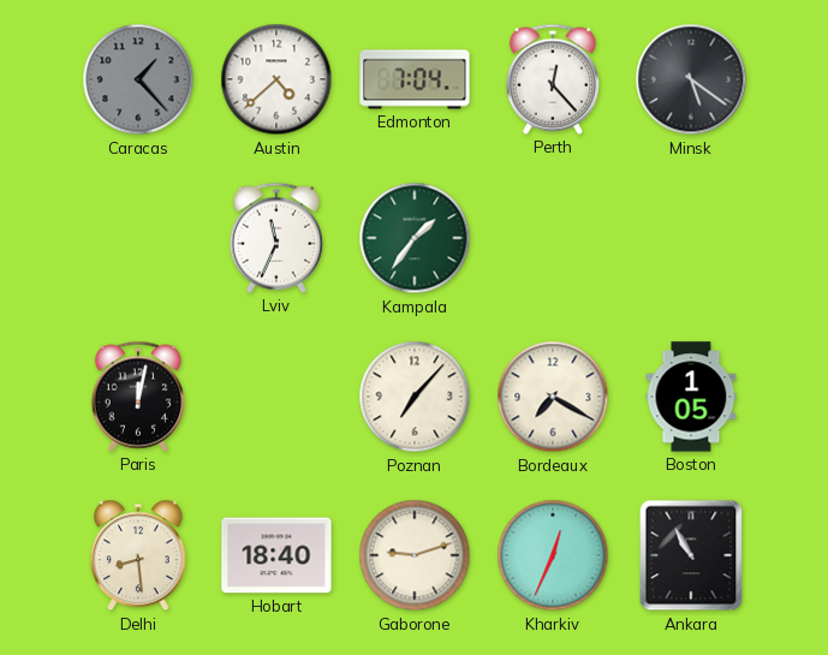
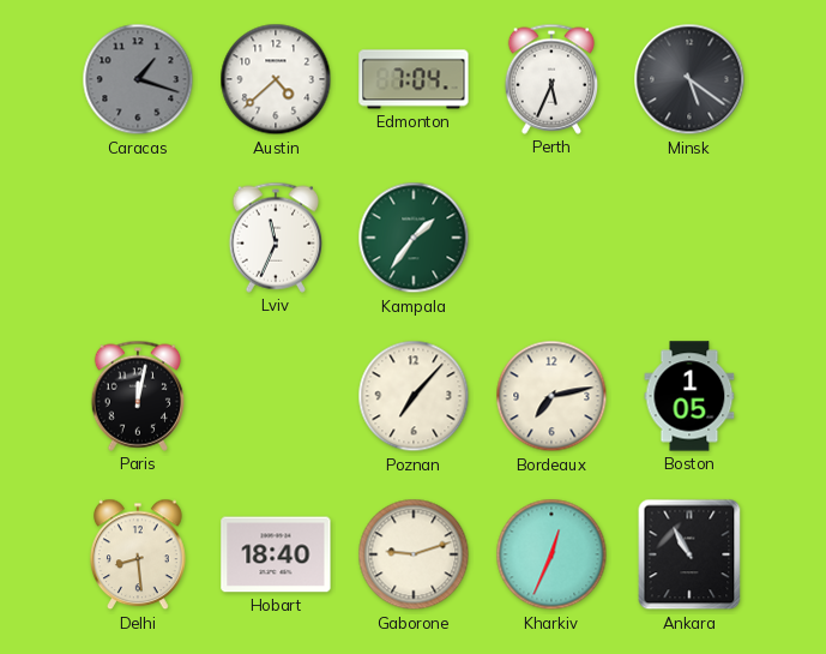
Caracas: 1:23 -> 1:18 (138, 79)
Perth: 12:23 -> 5:34 (550, 79)
Bordeaux: 7:20 -> 7:13 (551, 396)
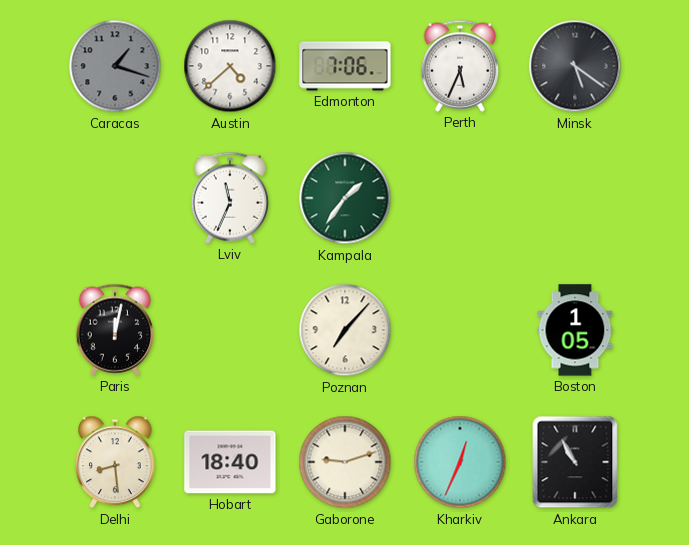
Edmonton: 7:04 -> 7:06 (345, 66)
Bordeaux: 7:13 -> none (551, 396)
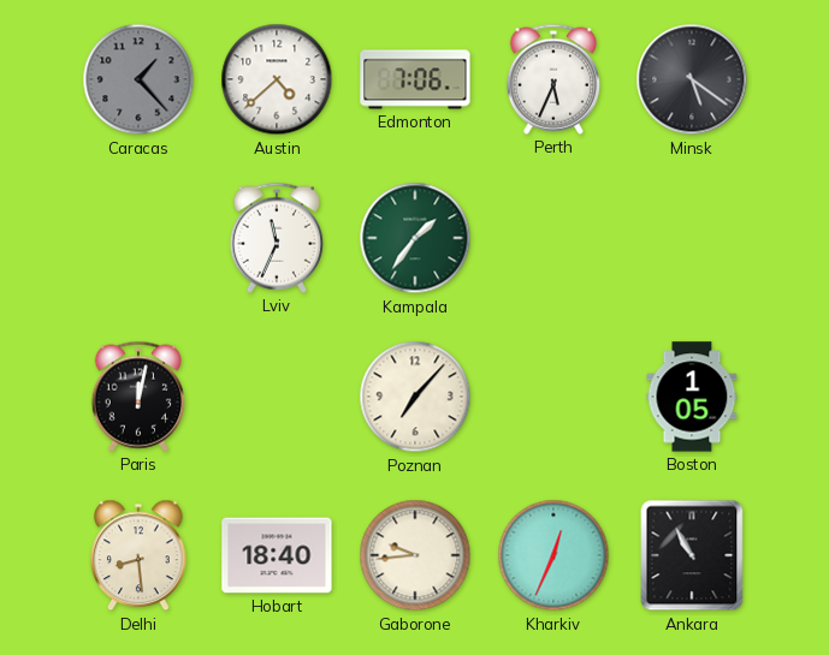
Caracas: 1:18 -> 1:23 (138, 79)
Gaborone: 9:12 -> 9:44 (415, 555)
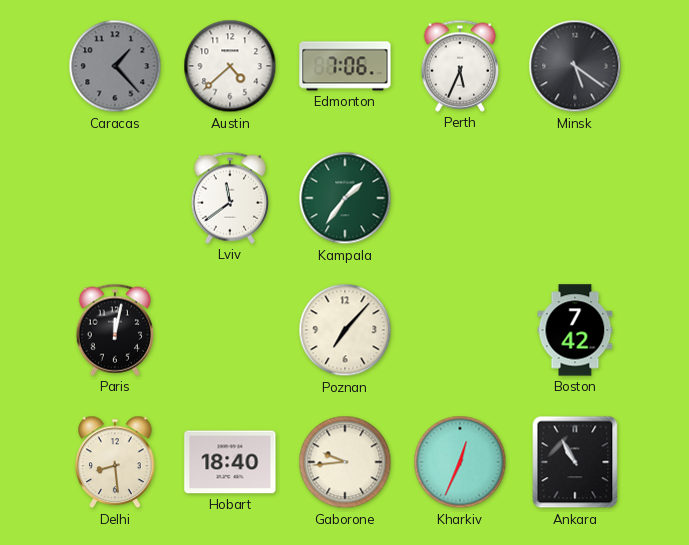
Lviv: 11:34 -> 11:39 (229, 198)
Boston: 1:05 -> 7:42 (575, 330)
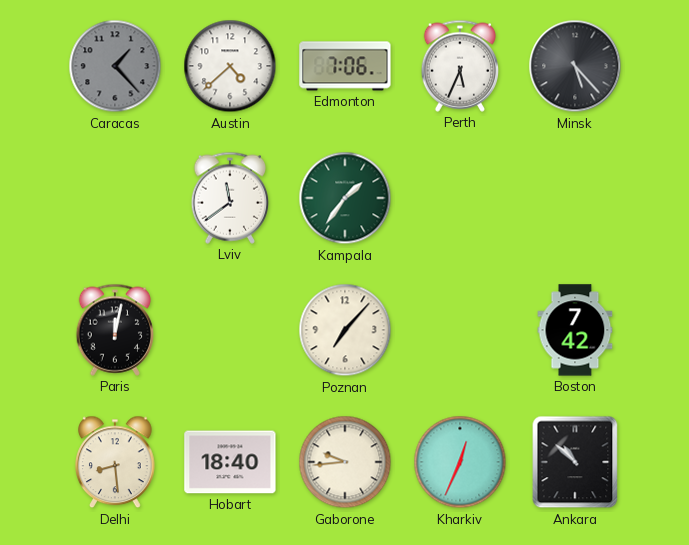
Minsk: 5:21 -> 5:23 (575, 66)
Ankara: 10:55 -> 10:52 (575, 462)
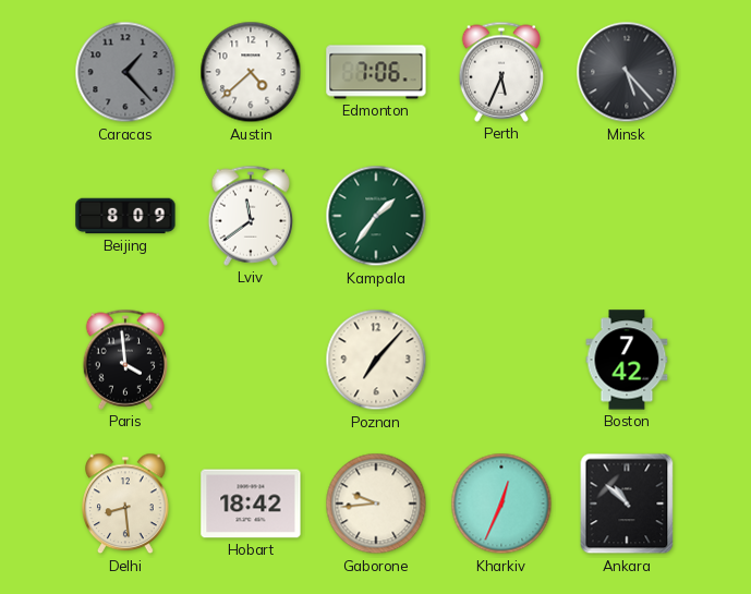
Beijing: none -> 8:09 (125, 216)
Paris: 12:02 -> 3:59 (124, 360)
Hobart: 18:40 -> 18:42 (251, 504)
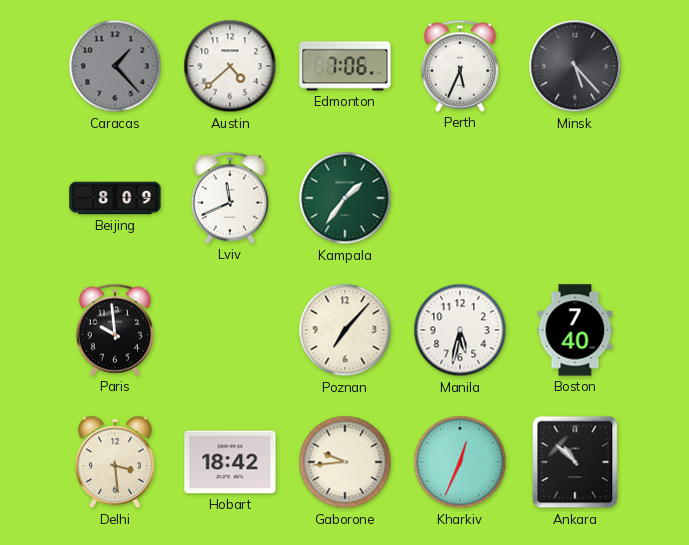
Lviv: 11:39 -> 11:41 (229, 198)
Paris: 3:59 -> 9:59 (114, 330)
Manila: none -> 5:32 (460, 330)
Boston: 7:42 -> 7:40 (575, 330)
Delhi: 8:29 -> 3:29 (116, 462)
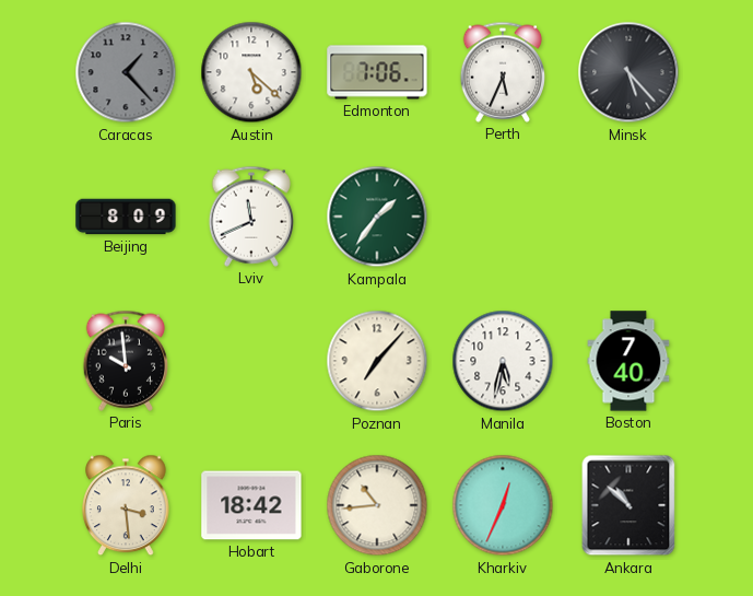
Austin: 4:38 -> 5:22 (251, 72)
Gaborone: 9:44 -> 10:44 (377, 505)
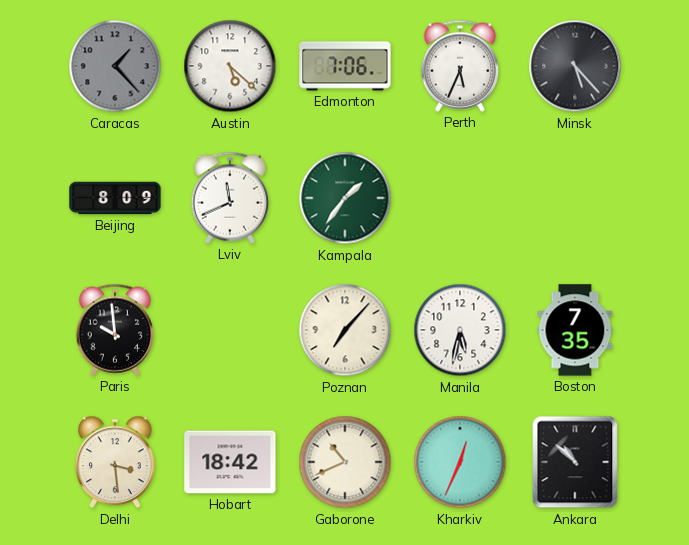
Boston: 7:40 -> 7:35 (575, 330)
Gaborone: 10:44 -> 10:41 (345, 462)
